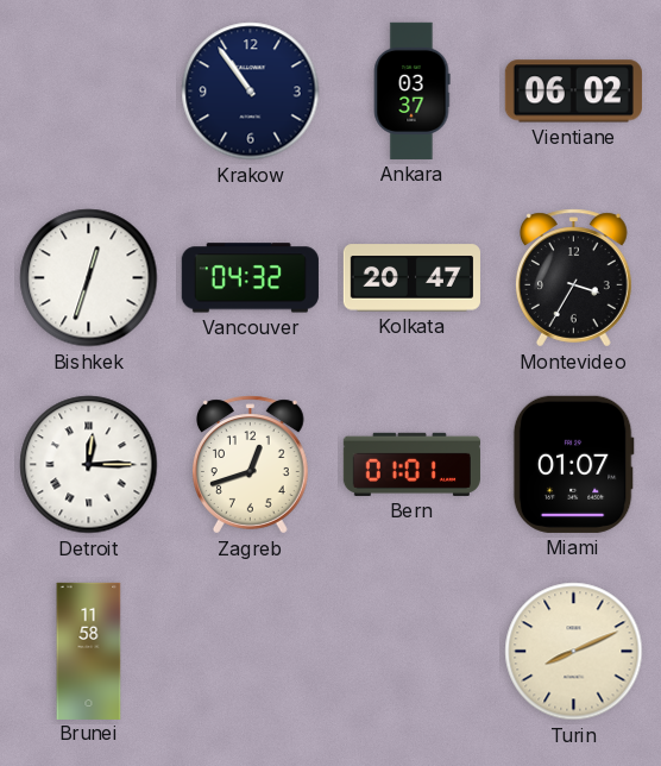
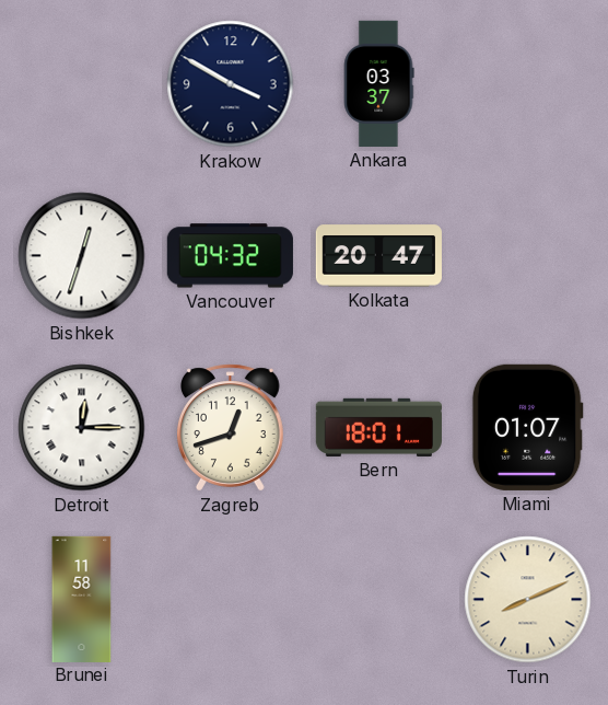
Krakow: 10:54 -> 3:50 (231, 84)
Vientiane: 06:02 -> none (573, 92)
Montevideo: 3:35 -> none (573, 278)
Bern: 01:01 -> 18:01 (378, 427)
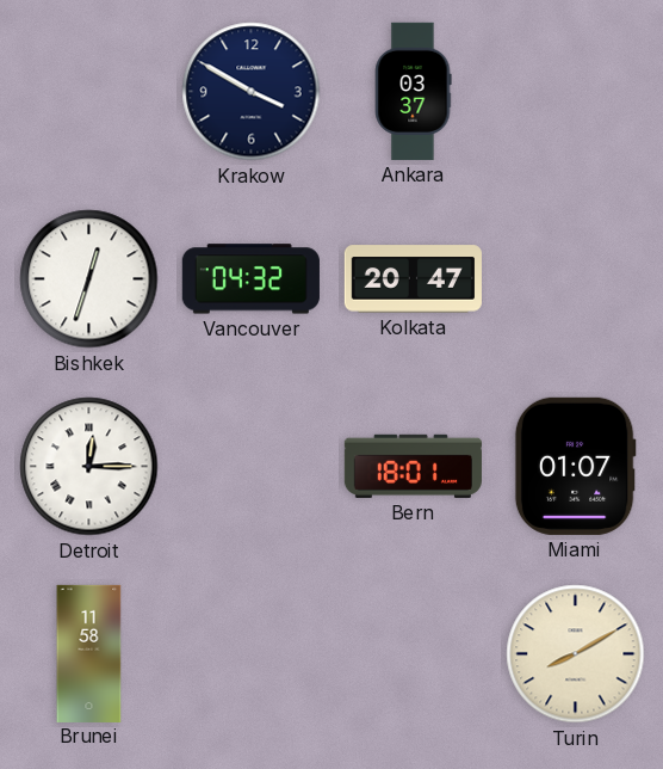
Zagreb: 12:42 -> none (230, 428)
Turin: 8:11 -> 8:10 (576, 654)
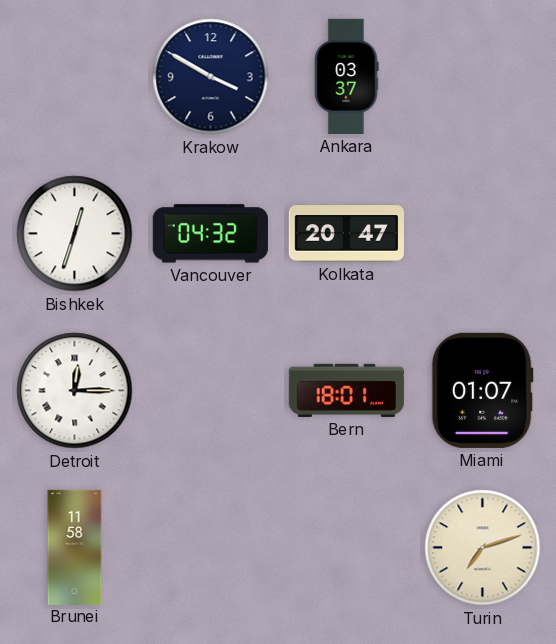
Turin: 8:10 -> 7:12 (483, 548)
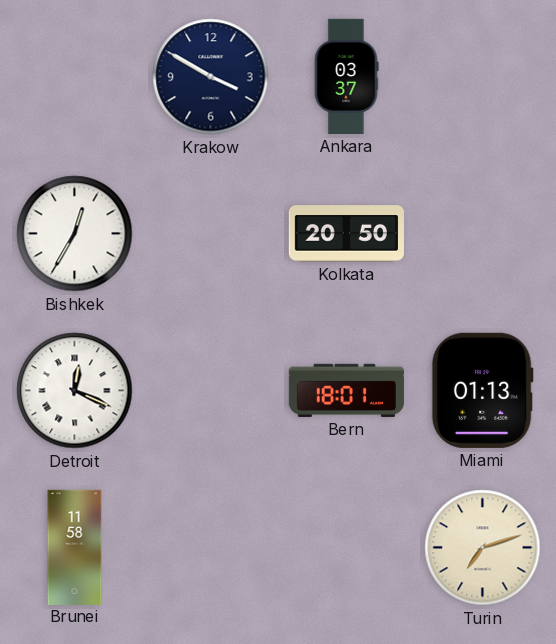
Bishkek: 12:33 -> 12:35 (75, 234)
Vancouver: 04:32 -> none (210, 234)
Kolkata: 20:47 -> 20:50 (346, 234)
Detroit: 12:15 -> 12:19 (75, 391)
Miami: 01:07 -> 01:13 (482, 390)
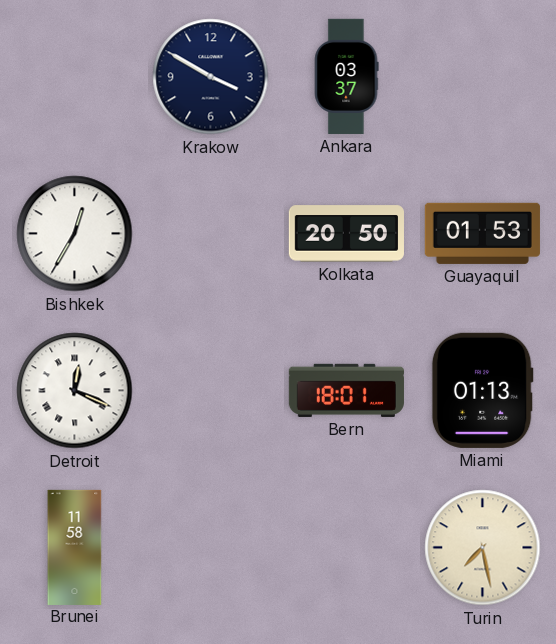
Guayaquil: none -> 01:53 (482, 233)
Turin: 7:12 -> 7:28 (483, 548)
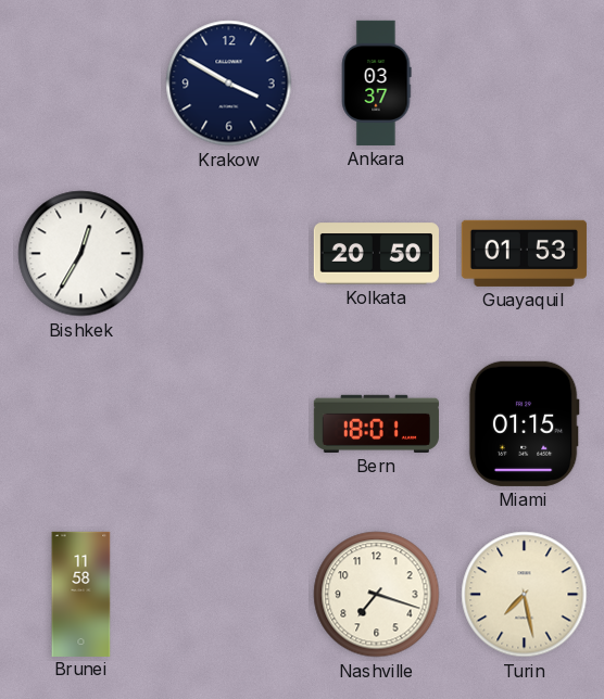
Detroit: 12:19 -> none (75, 391)
Miami: 01:13 -> 01:15 (524, 423)
Nashville: none -> 7:18 (377, 595)
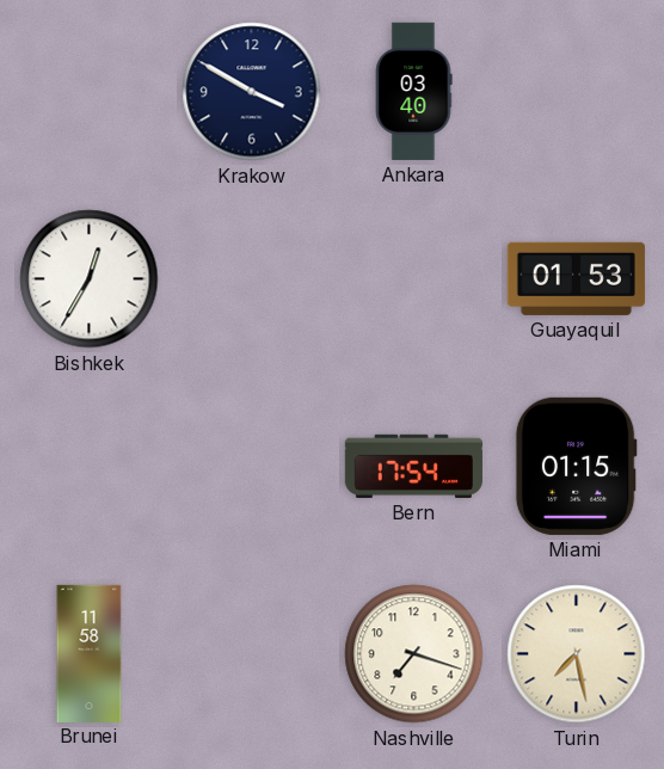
Ankara: 03:37 -> 03:40 (413, 91)
Kolkata: 20:50 -> none (376, 254)
Bern: 18:01 -> 17:54 (413, 466)
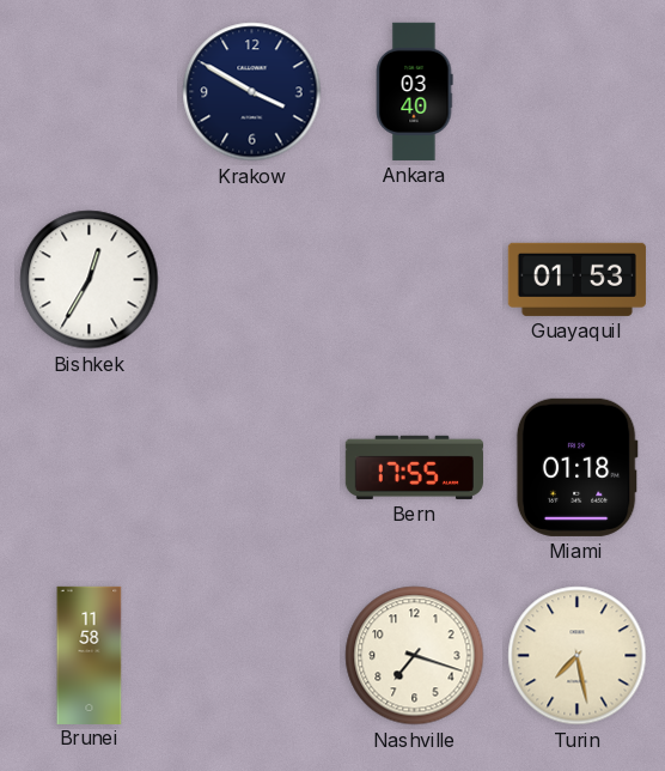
Bern: 17:54 -> 17:55 (414, 467)
Miami: 01:15 -> 01:18 (576, 467)
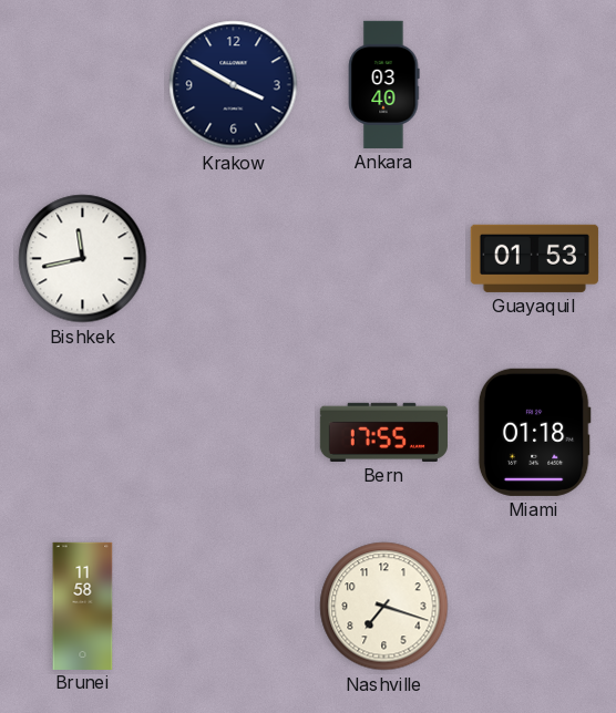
Bishkek: 12:35 -> 11:43 (83, 259)
Turin: 7:28 -> none (578, 656)
